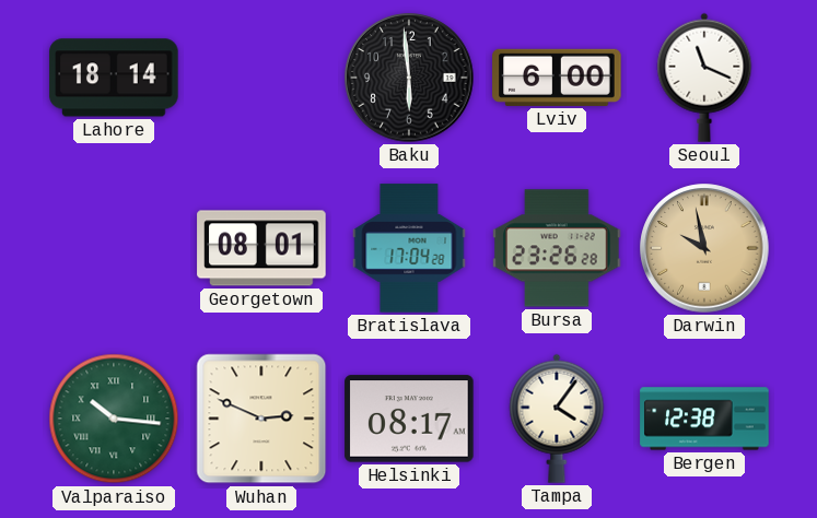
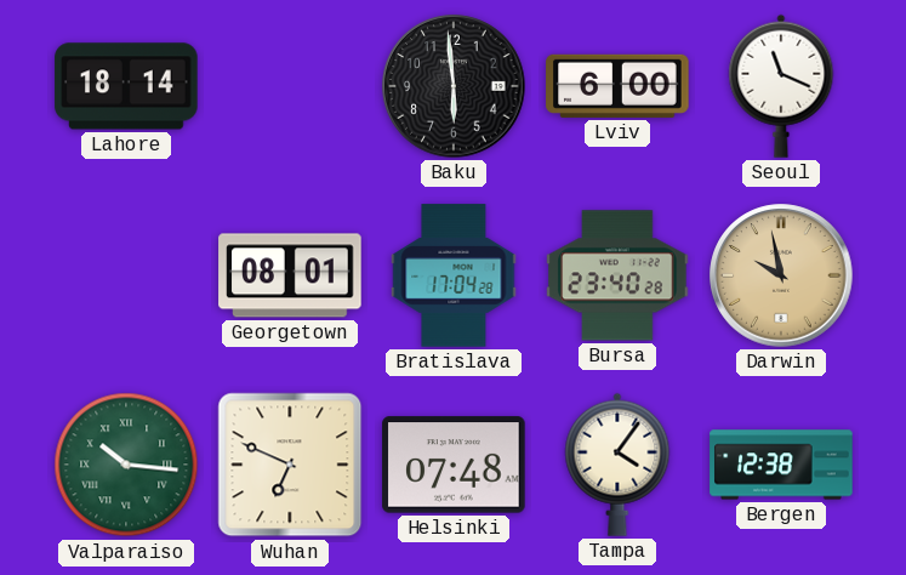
Bursa: 23:26 -> 23:40 (617, 275)
Wuhan: 2:49 -> 6:49 (290, 465)
Helsinki: 08:17 -> 07:48 (454, 465)
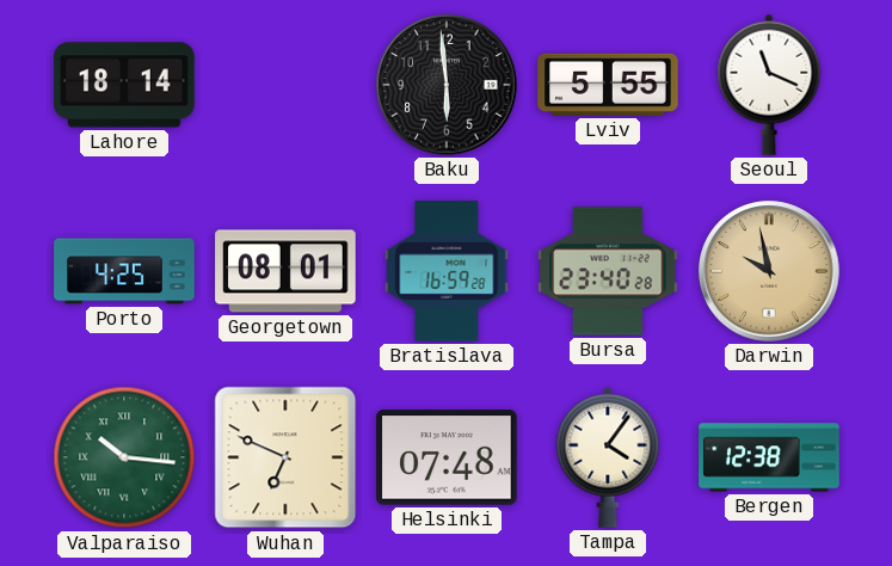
Lviv: 6:00 -> 5:55 (608, 85)
Porto: none -> 4:25 (124, 271)
Bratislava: 17:04 -> 16:59 (447, 271)
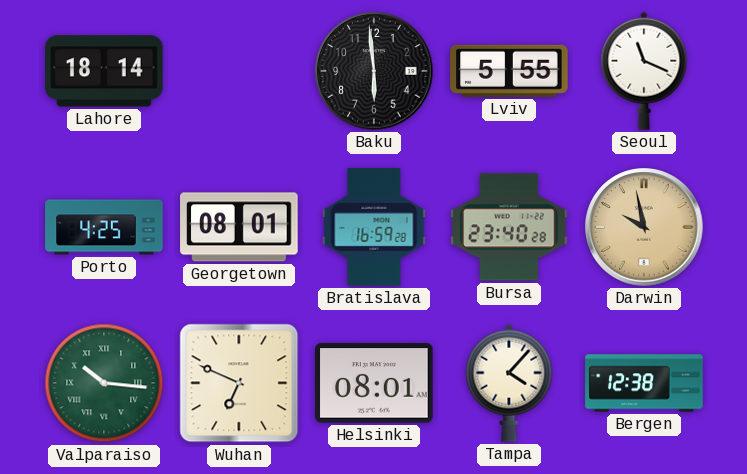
Helsinki: 07:48 -> 08:01 (374, 383)
Tampa: 4:06 -> 4:07 (509, 383)
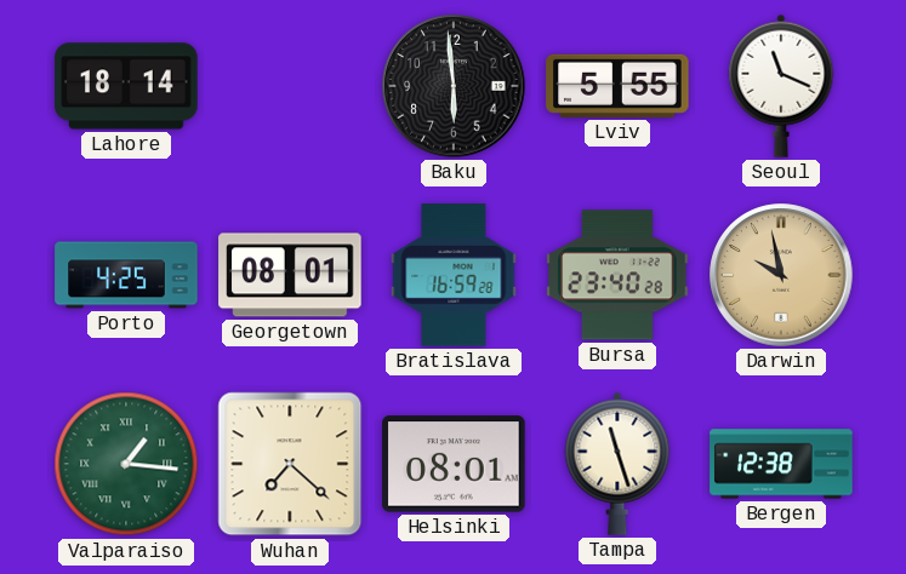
Valparaiso: 10:16 -> 1:16 (126, 464)
Wuhan: 6:49 -> 7:22 (290, 464)
Tampa: 4:07 -> 11:27 (617, 464)
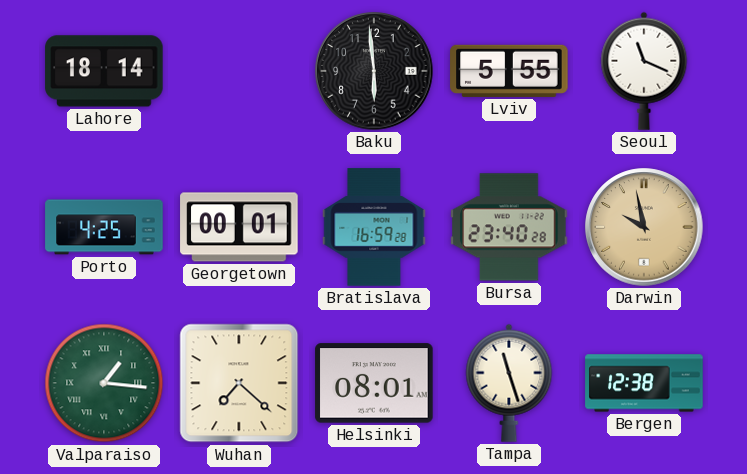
Georgetown: 08:01 -> 00:01 (239, 227)
